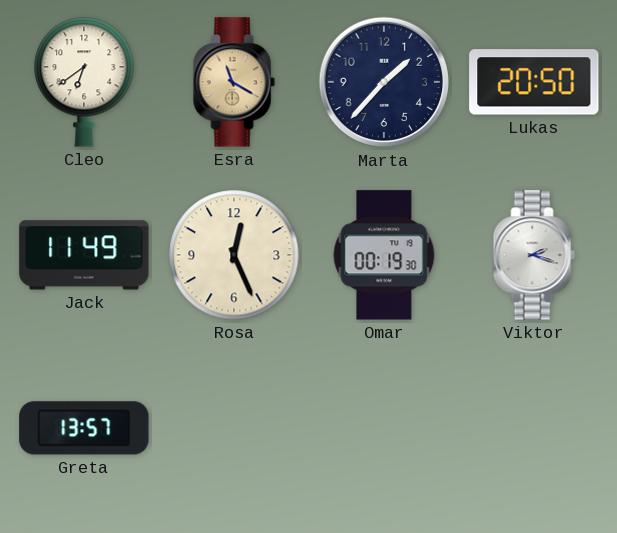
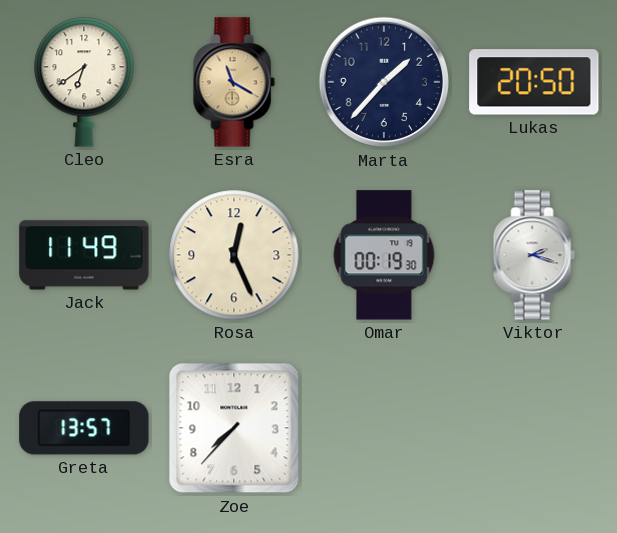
Zoe: none -> 7:37 (234, 428)
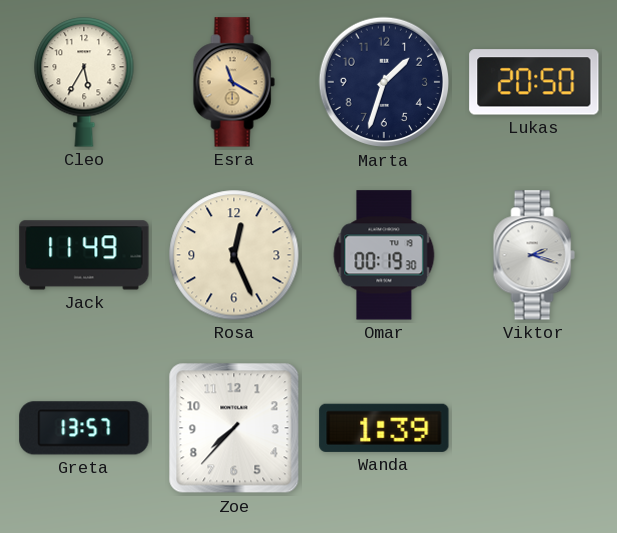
Cleo: 6:39 -> 5:35 (84, 82)
Marta: 1:37 -> 1:33 (384, 82)
Wanda: none -> 1:39 (384, 428)
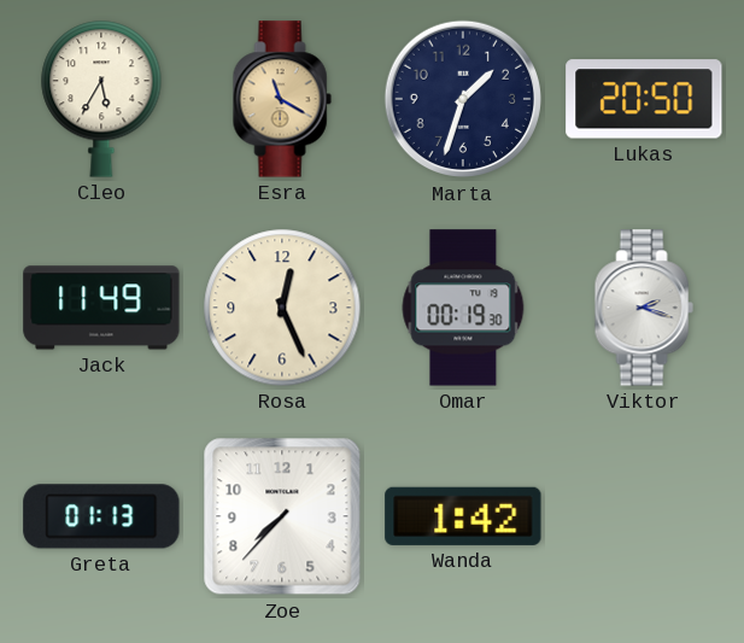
Greta: 13:57 -> 01:13 (101, 516)
Wanda: 1:39 -> 1:42 (463, 516)
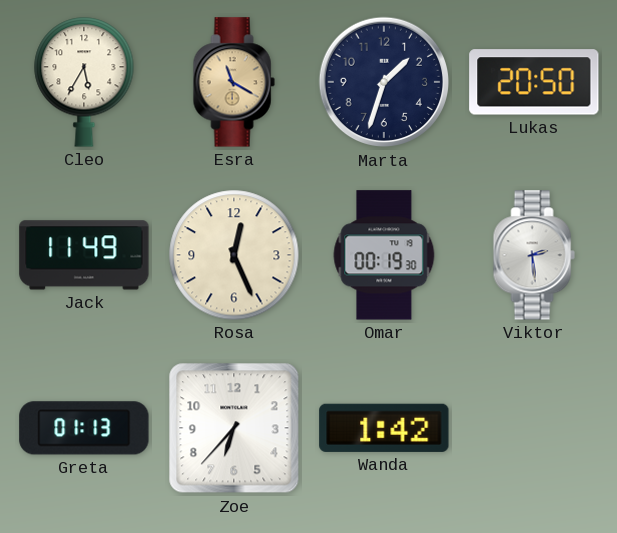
Viktor: 2:18 -> 2:29 (534, 255)
Zoe: 7:37 -> 6:37 (234, 428)
